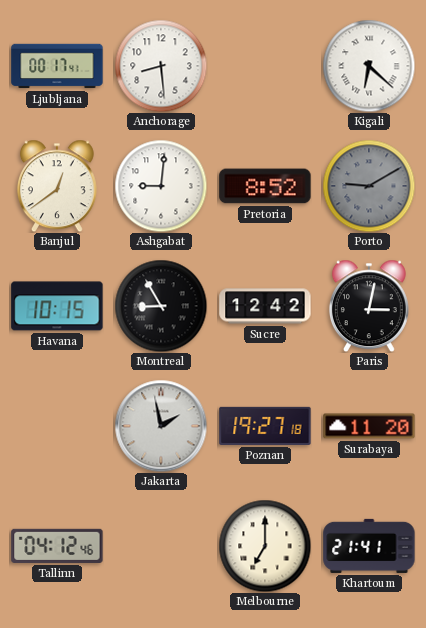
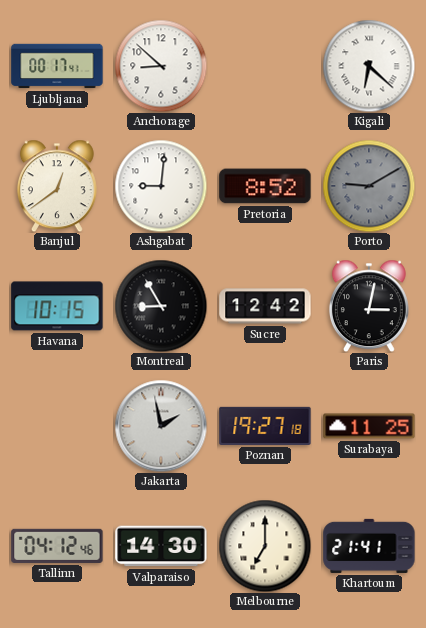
Anchorage: 8:29 -> 8:52 (161, 66)
Surabaya: 11:20 -> 11:25 (369, 426)
Valparaiso: none -> 14:30 (161, 546)
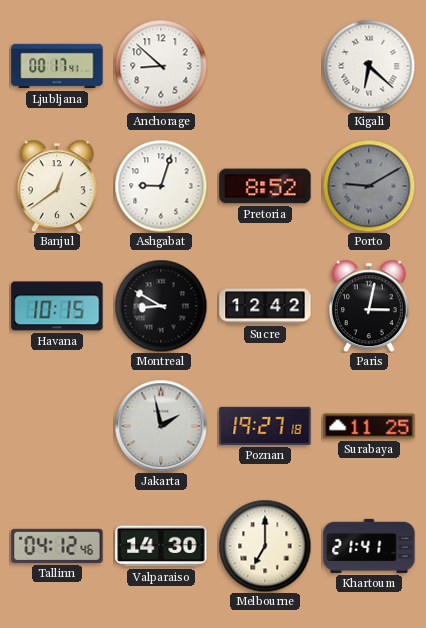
Ashgabat: 9:01 -> 9:03 (161, 186)
Montreal: 8:55 -> 8:50 (161, 306)
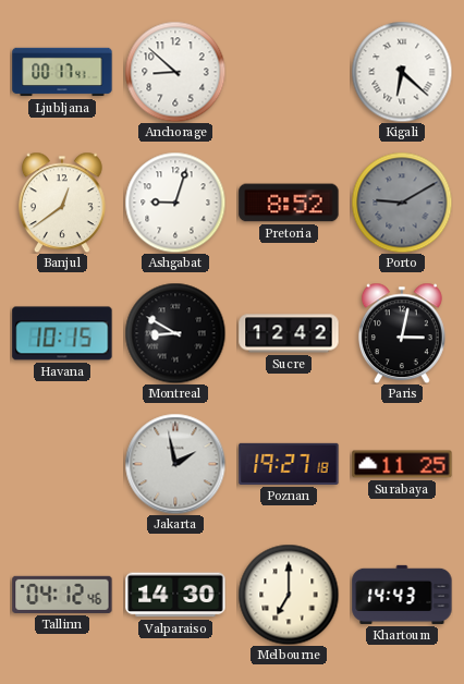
Khartoum: 21:41 -> 14:43 (402, 595)
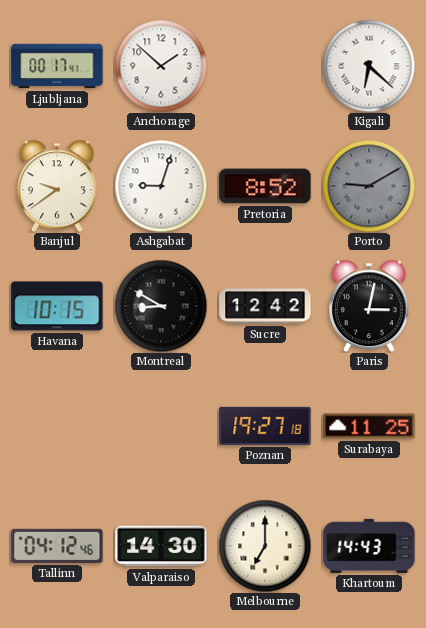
Anchorage: 8:52 -> 1:52 (161, 66)
Banjul: 12:39 -> 9:39 (57, 186)
Jakarta: 1:58 -> none (175, 464)
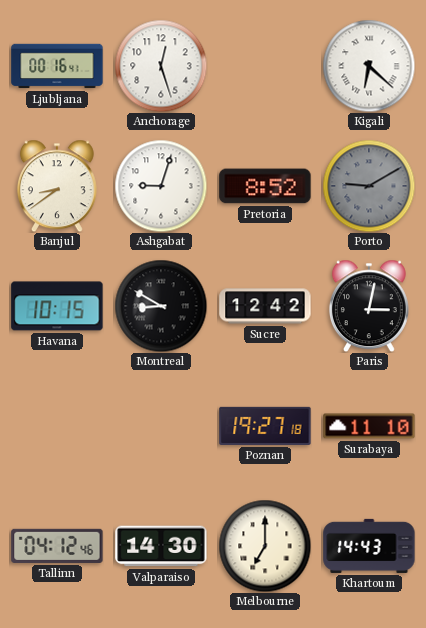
Ljubljana: 00:17 -> 00:16 (57, 66)
Anchorage: 1:52 -> 12:27 (161, 66)
Banjul: 9:39 -> 8:39 (57, 186)
Surabaya: 11:25 -> 11:10 (369, 426)
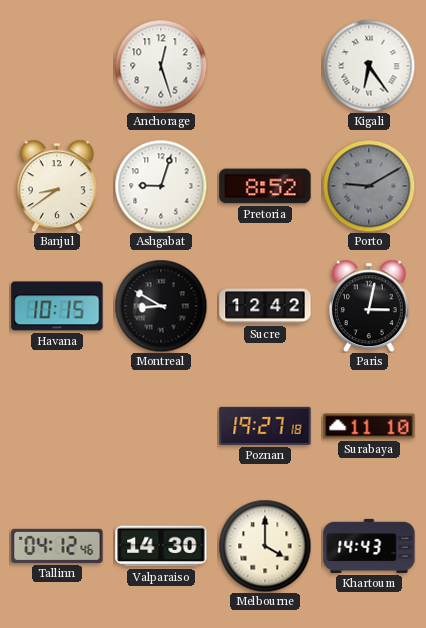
Ljubljana: 00:16 -> none (57, 66)
Kigali: 6:22 -> 6:24 (369, 66)
Melbourne: 7:00 -> 4:00 (265, 546)
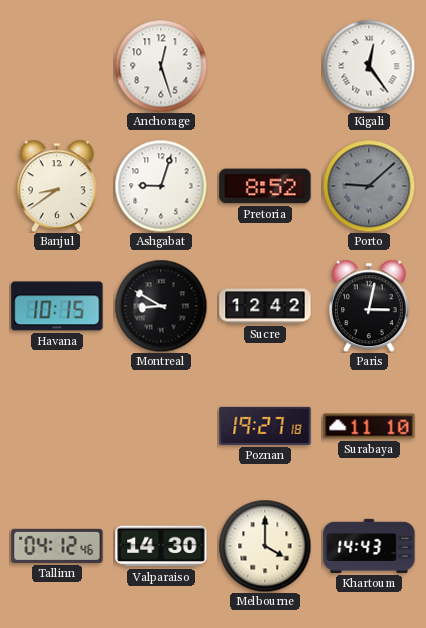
Kigali: 6:24 -> 12:24 (369, 66)
Porto: 9:10 -> 9:08 (369, 186)
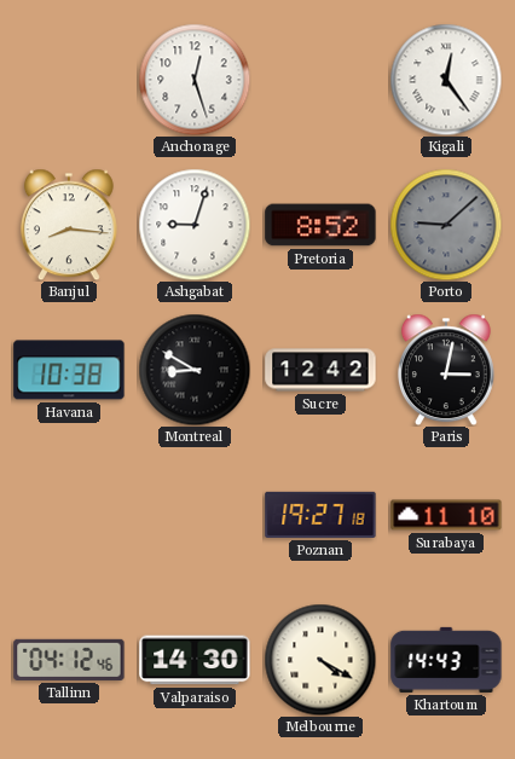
Banjul: 8:39 -> 8:16 (69, 225)
Havana: 10:15 -> 10:38 (69, 370)
Melbourne: 4:00 -> 4:20 (320, 660)
